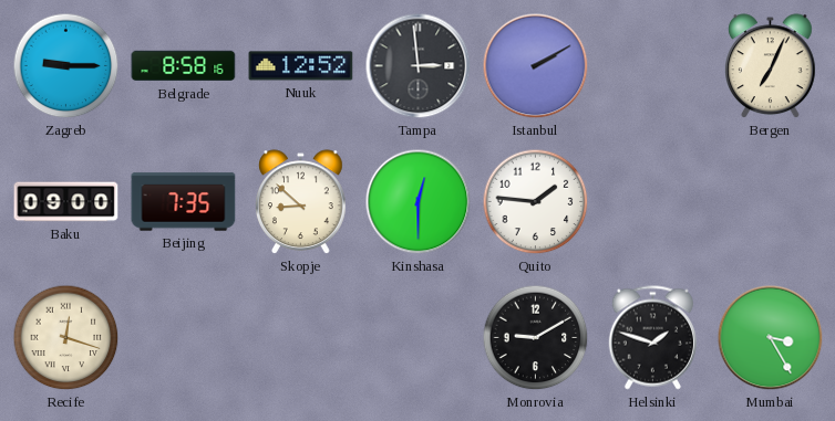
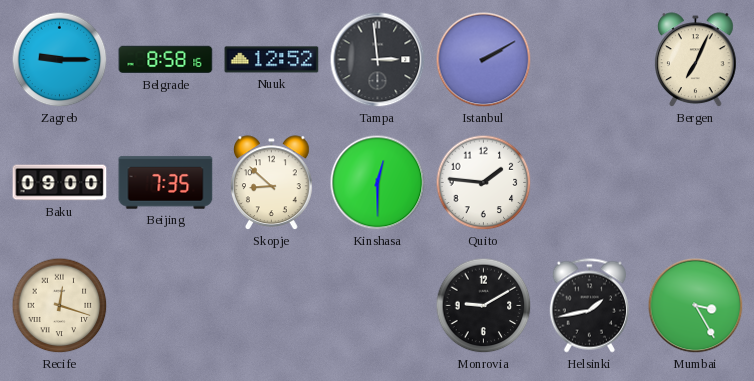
Helsinki: 1:48 -> 1:43 (589, 306)
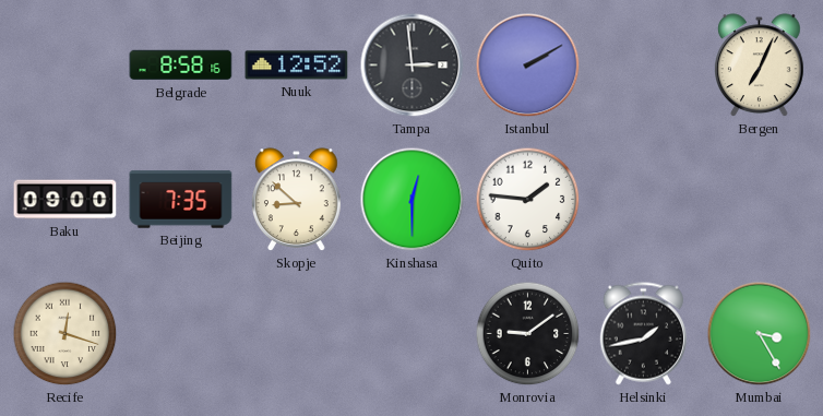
Zagreb: 9:15 -> none (60, 60)
Monrovia: 9:10 -> 9:09 (528, 334)
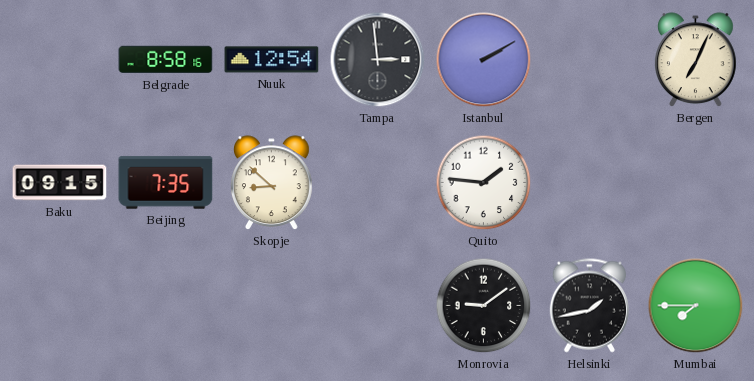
Nuuk: 12:52 -> 12:54 (272, 60)
Baku: 09:00 -> 09:15 (60, 183)
Kinshasa: 12:30 -> none (413, 200)
Recife: 12:18 -> none (65, 334)
Mumbai: 3:25 -> 7:45 (696, 306)
